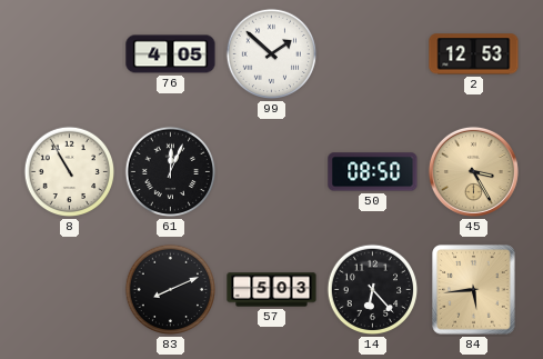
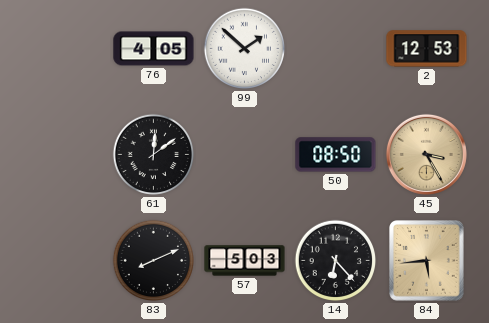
8: 10:55 -> none (70, 172)
61: 12:04 -> 12:09 (154, 155)
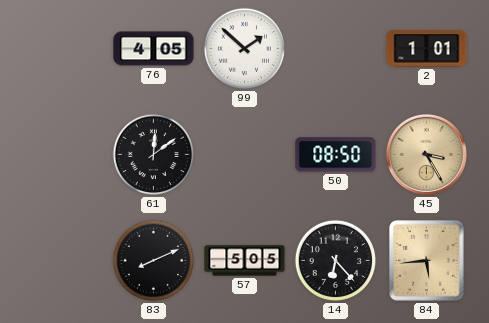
2: 12:53 -> 1:01 (427, 49)
57: 5:03 -> 5:05 (245, 261)
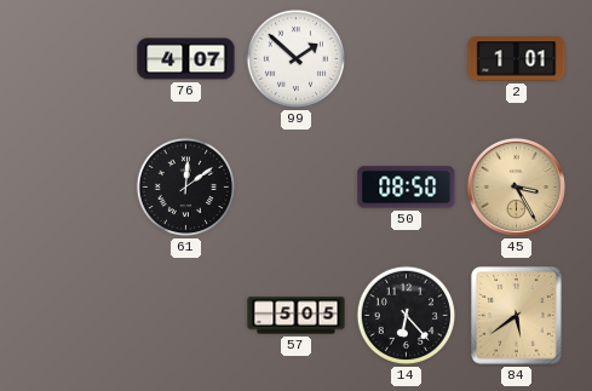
76: 4:05 -> 4:07 (186, 59)
83: 8:11 -> none (154, 261)
84: 5:44 -> 5:39 (517, 316)
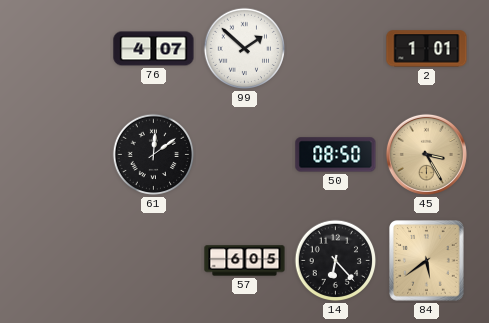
57: 5:05 -> 6:05 (245, 261)
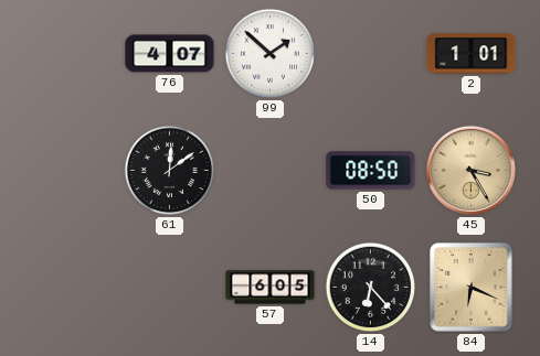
84: 5:39 -> 6:19 (472, 288)
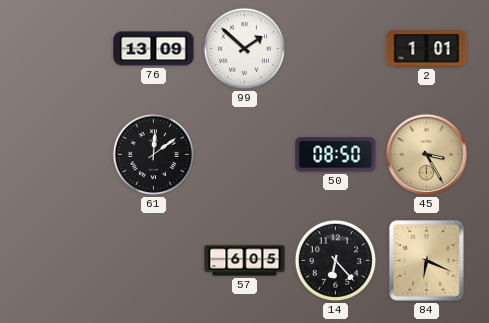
76: 4:07 -> 13:09 (154, 49)
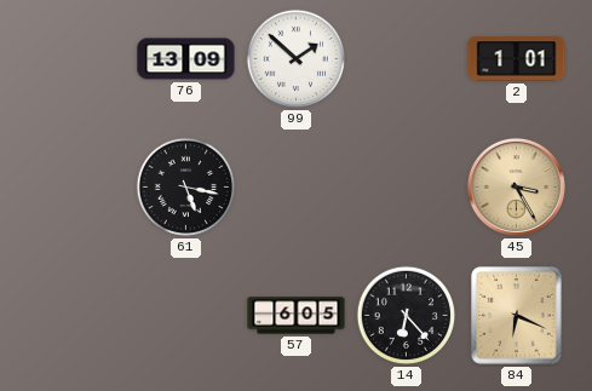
61: 12:09 -> 5:17 (186, 188)
50: 08:50 -> none (336, 155)
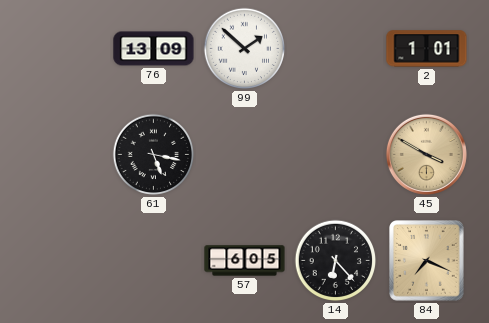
45: 3:25 -> 3:50 (426, 154)
84: 6:19 -> 7:19 (427, 261)
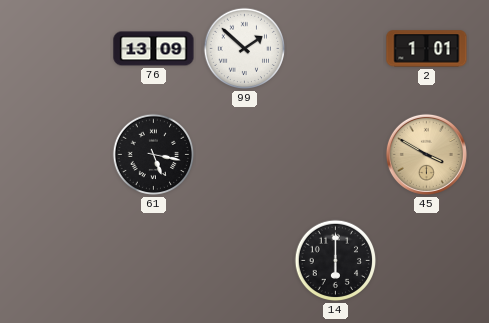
57: 6:05 -> none (245, 261)
14: 6:23 -> 6:00 (336, 261)
84: 7:19 -> none (427, 261)
